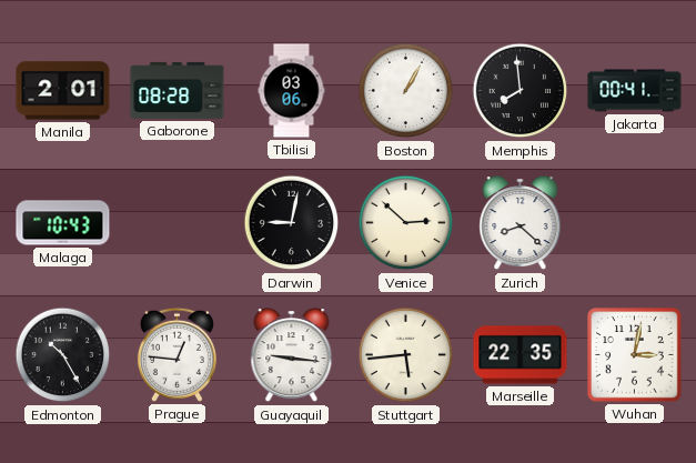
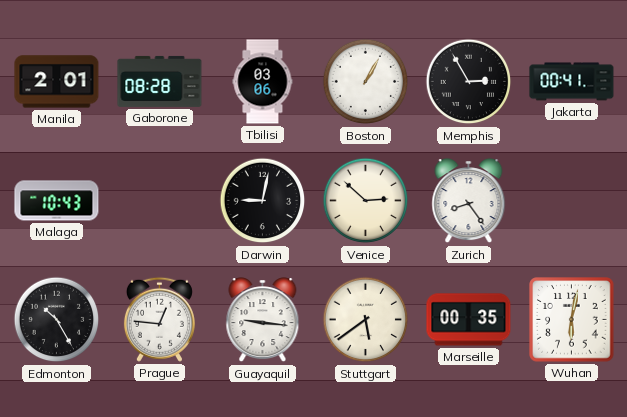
Memphis: 7:59 -> 2:55 (469, 82)
Zurich: 8:22 -> 8:24 (469, 201)
Stuttgart: 5:44 -> 5:39 (366, 320)
Marseille: 22:35 -> 00:35 (469, 320)
Wuhan: 3:02 -> 6:02 (572, 320)
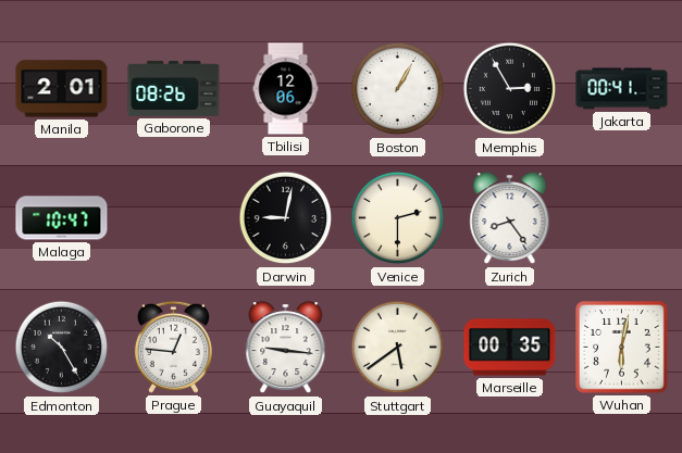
Gaborone: 08:28 -> 08:26 (174, 88)
Tbilisi: 03:06 -> 12:06 (286, 89)
Malaga: 10:43 -> 10:47 (62, 218)
Venice: 2:52 -> 2:30 (398, 218)
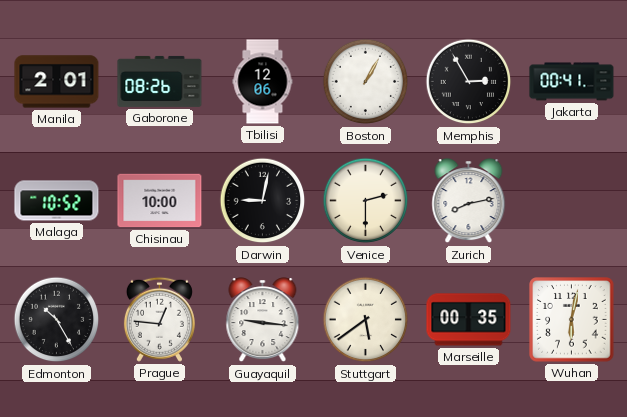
Malaga: 10:47 -> 10:52 (57, 201)
Chisinau: none -> 10:00 (160, 201)
Zurich: 8:24 -> 8:13 (469, 201)
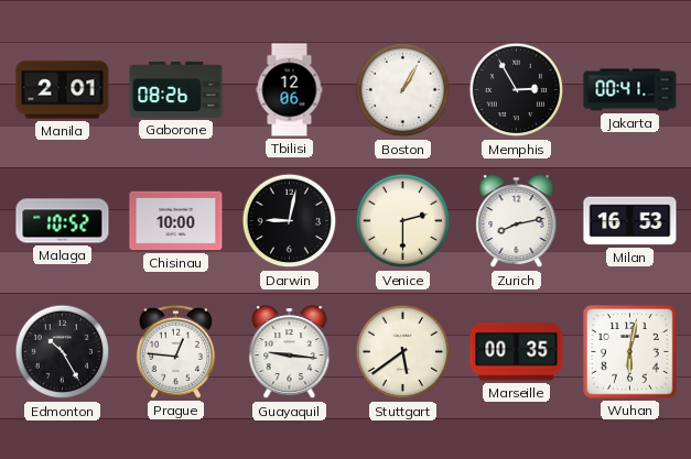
Milan: none -> 16:53 (630, 221)
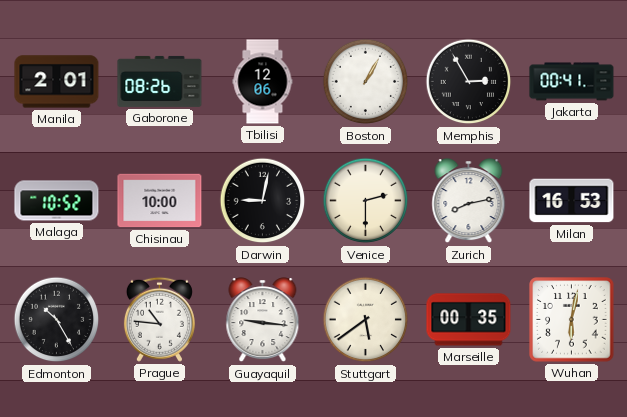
Prague: 12:46 -> 10:46 (159, 319)
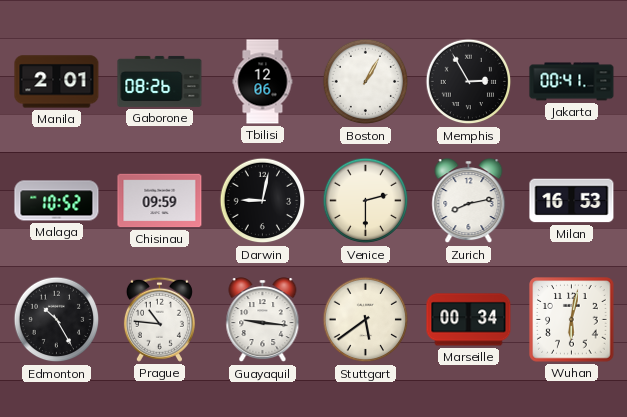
Chisinau: 10:00 -> 09:59 (160, 201)
Marseille: 00:35 -> 00:34 (469, 320)
